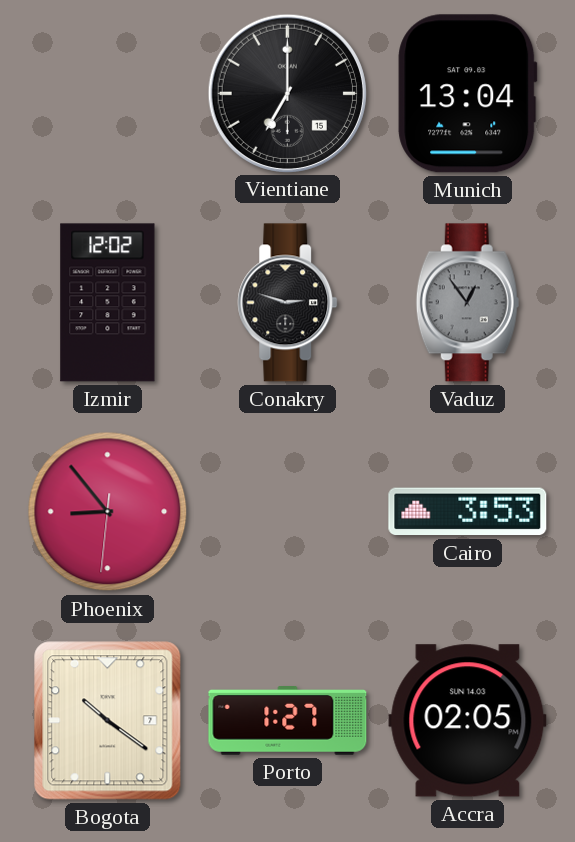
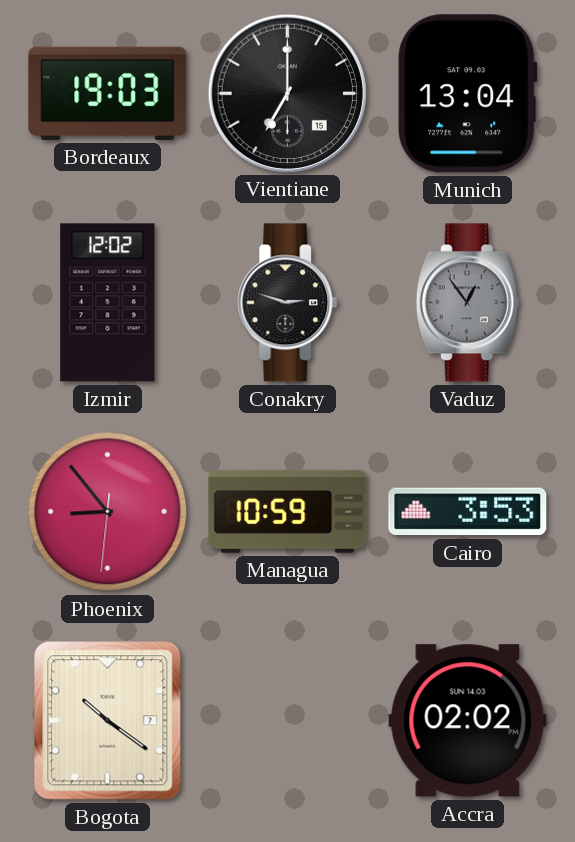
Bordeaux: none -> 19:03 (108, 93)
Managua: none -> 10:59 (288, 511)
Porto: 1:27 -> none (288, 721)
Accra: 02:05 -> 02:02 (468, 721)
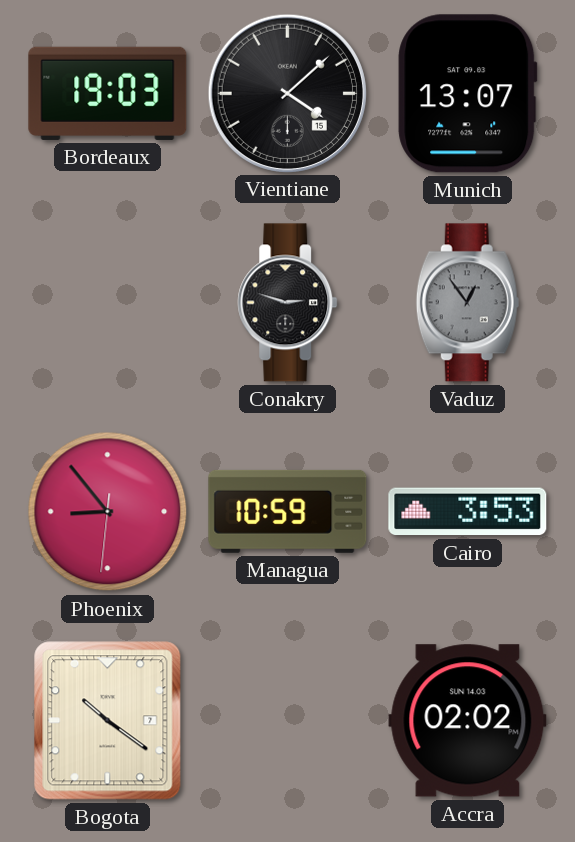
Vientiane: 7:00 -> 4:08 (287, 93)
Munich: 13:04 -> 13:07 (468, 94)
Izmir: 12:02 -> none (108, 303)
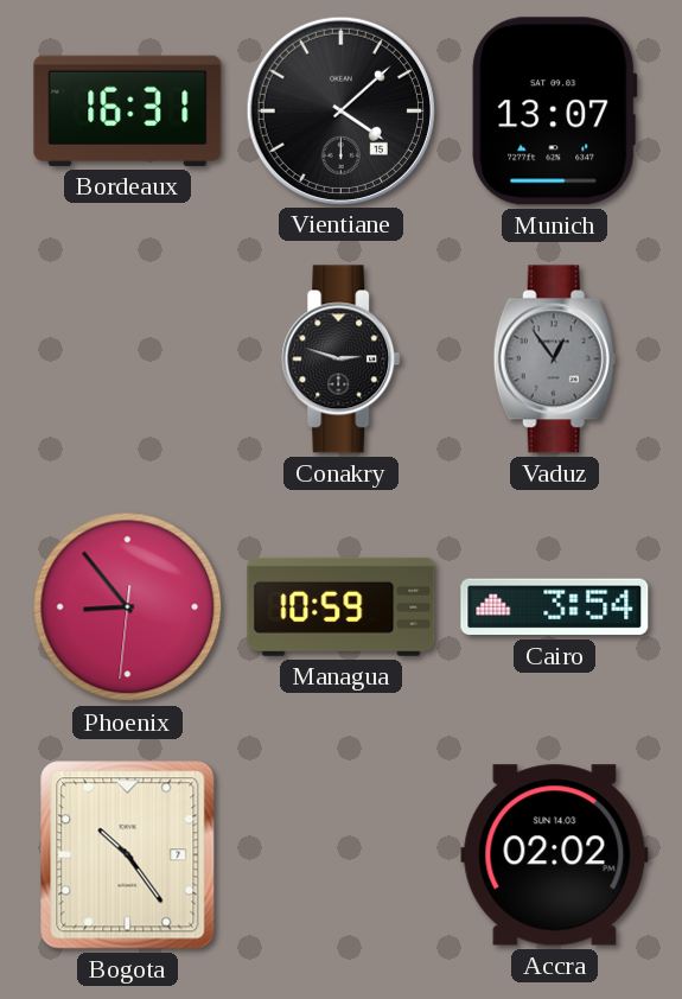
Bordeaux: 19:03 -> 16:31 (128, 110)
Cairo: 3:53 -> 3:54 (555, 607)
Bogota: 10:21 -> 10:24 (128, 855)
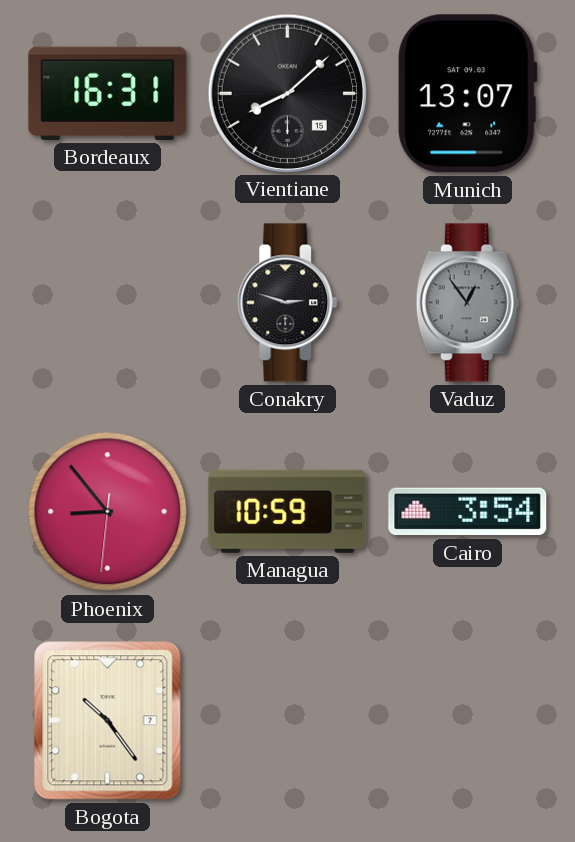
Vientiane: 4:08 -> 8:08 (287, 93)
Accra: 02:02 -> none (555, 855)
